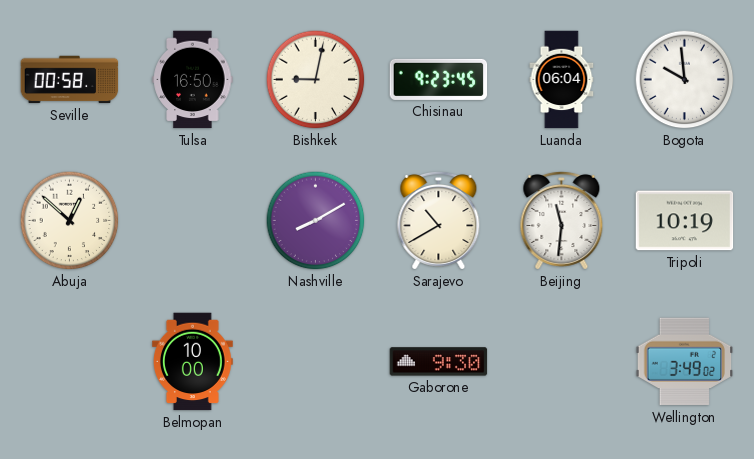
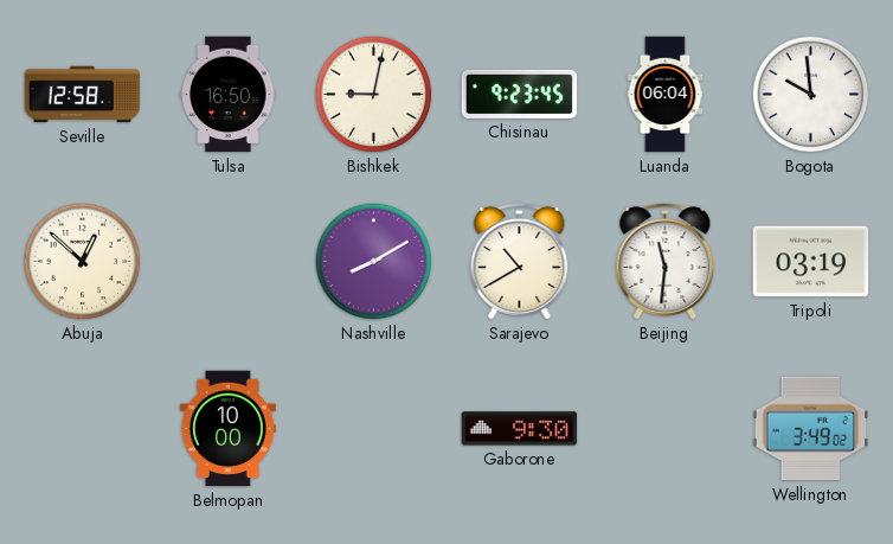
Seville: 00:58 -> 12:58 (83, 95)
Tripoli: 10:19 -> 03:19 (811, 262)
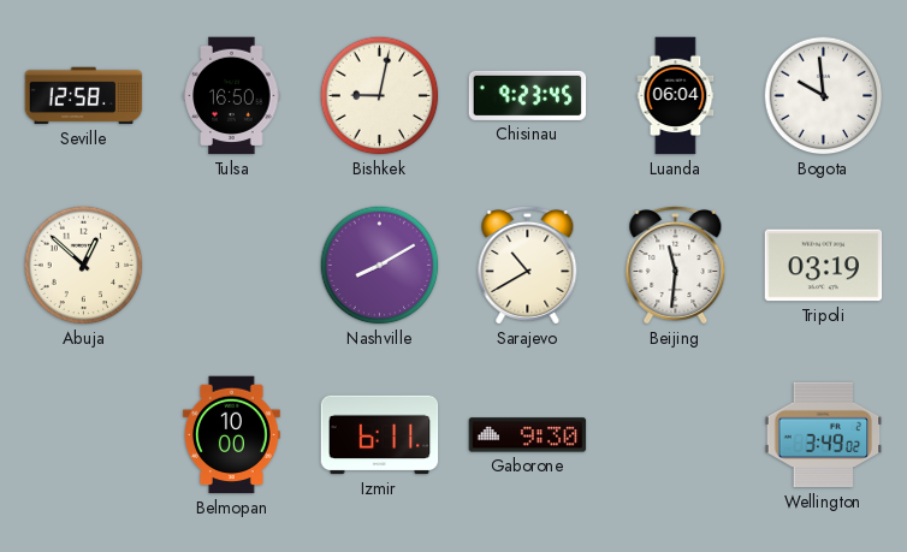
Izmir: none -> 6:11 (380, 435)
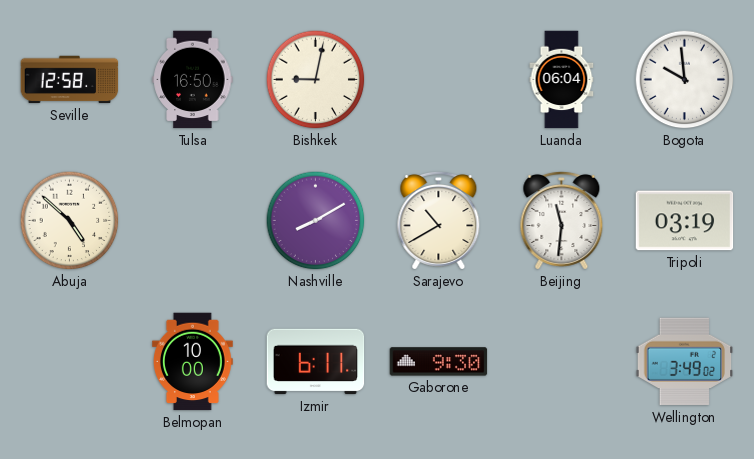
Chisinau: 9:23 -> none (528, 95)
Abuja: 12:52 -> 4:52 (70, 221)
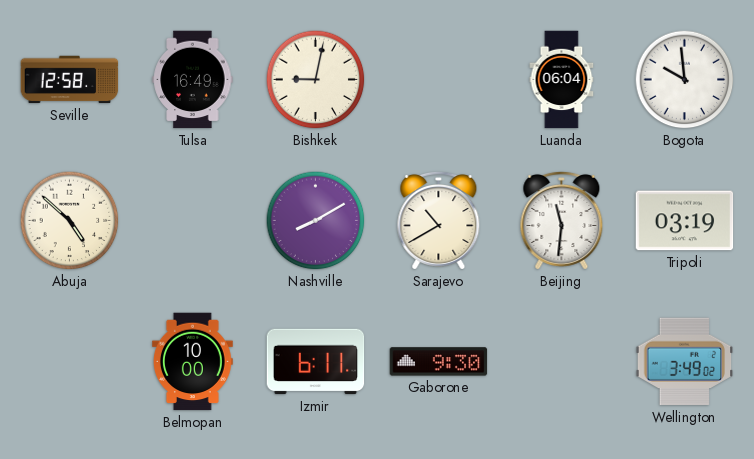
Tulsa: 16:50 -> 16:49 (193, 80)
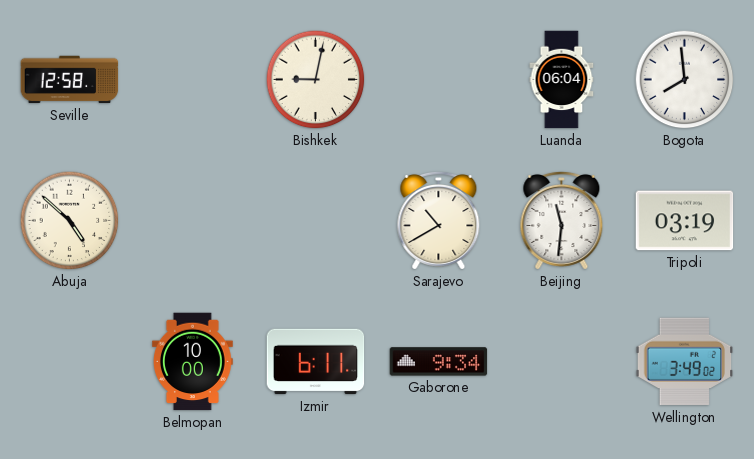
Tulsa: 16:49 -> none (193, 80)
Bogota: 9:59 -> 7:59 (685, 80)
Nashville: 8:10 -> none (316, 221)
Gaborone: 9:30 -> 9:34 (439, 362)
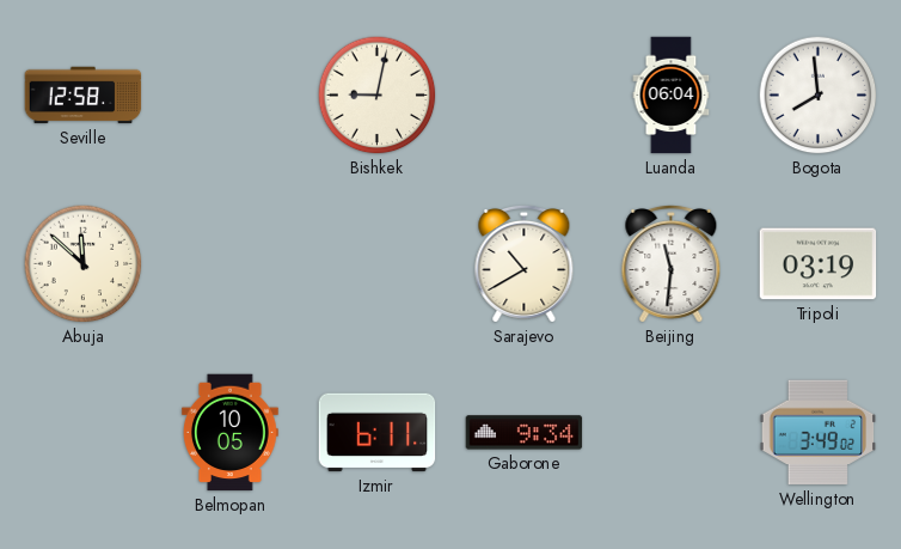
Abuja: 4:52 -> 11:52 (84, 264)
Belmopan: 10:00 -> 10:05 (231, 433)
